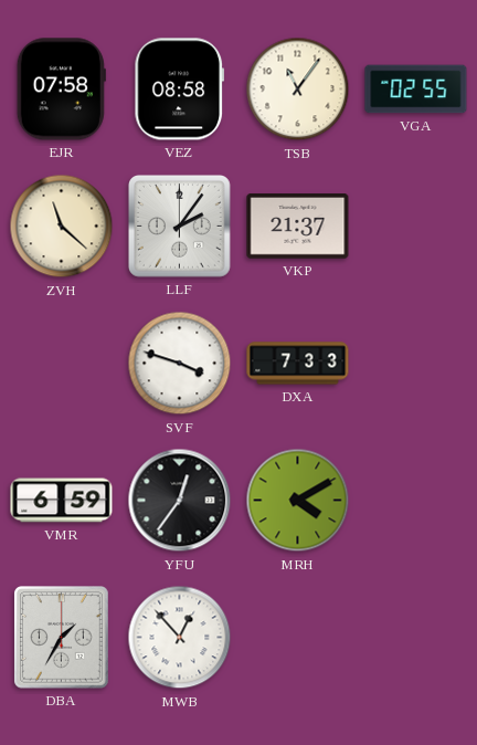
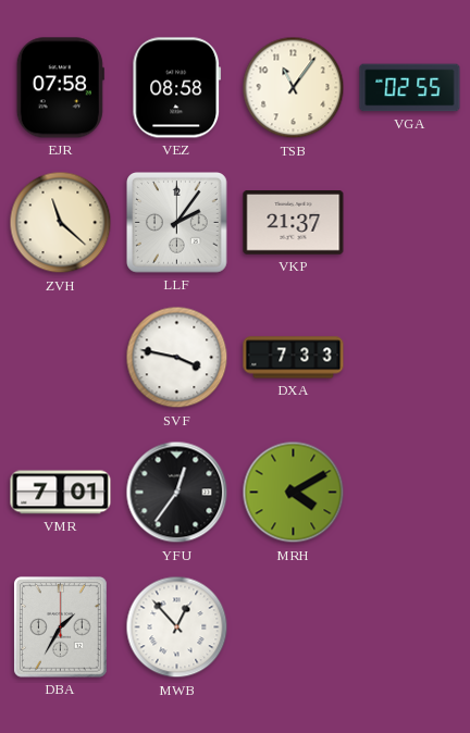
SVF: 3:48 -> 3:47 (177, 358)
VMR: 6:59 -> 7:01 (61, 493)
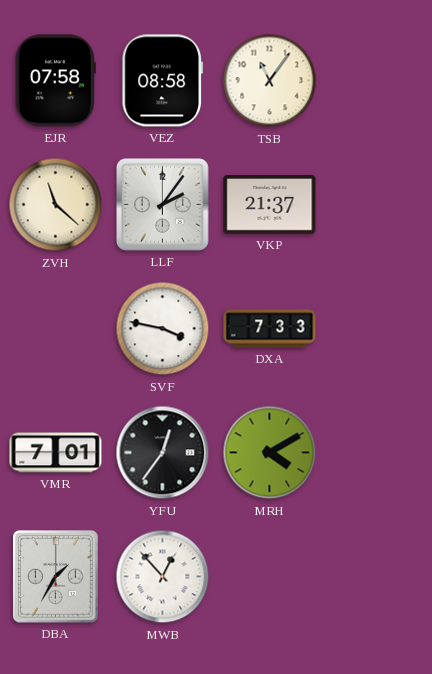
VGA: 02:55 -> none (410, 88)
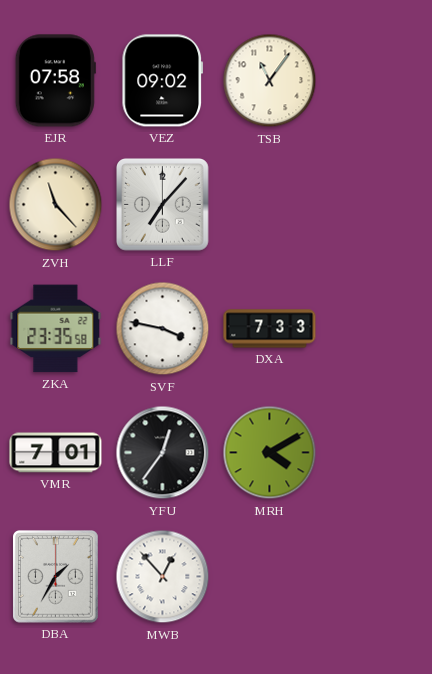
VEZ: 08:58 -> 09:02 (163, 81)
ZVH: 11:22 -> 11:23 (56, 205)
LLF: 2:06 -> 7:07 (163, 205)
VKP: 21:37 -> none (270, 205)
ZKA: none -> 23:35 (56, 329)
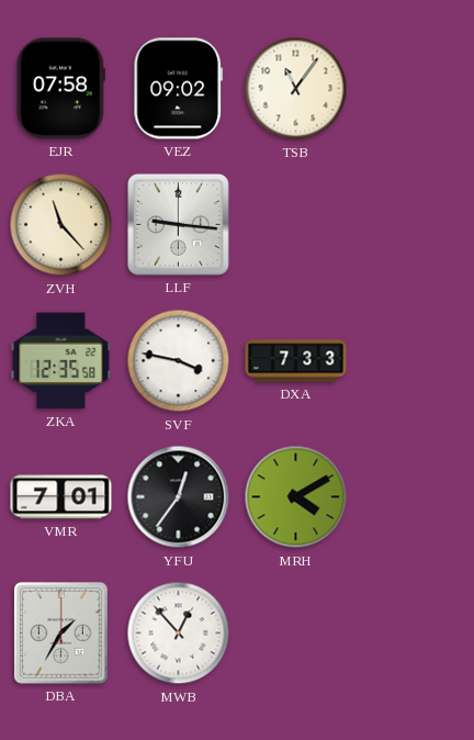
LLF: 7:07 -> 9:16 (179, 225)
ZKA: 23:35 -> 12:35 (61, 361)
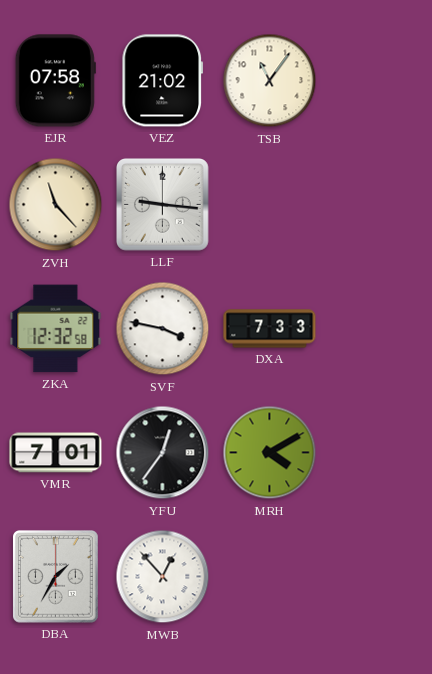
VEZ: 09:02 -> 21:02 (163, 81)
ZKA: 12:35 -> 12:32 (56, 329)
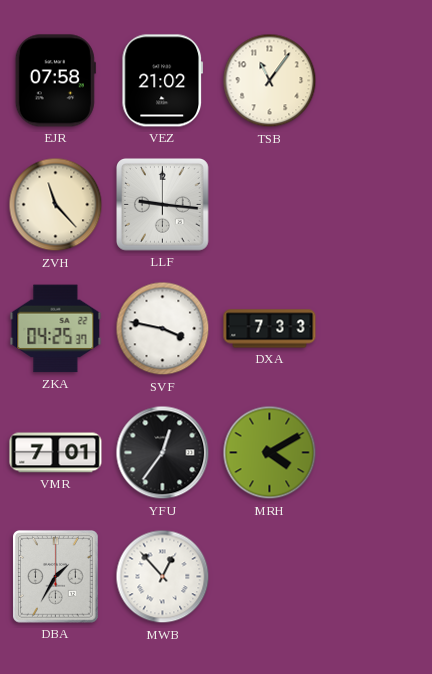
ZKA: 12:32 -> 04:25 (56, 329)
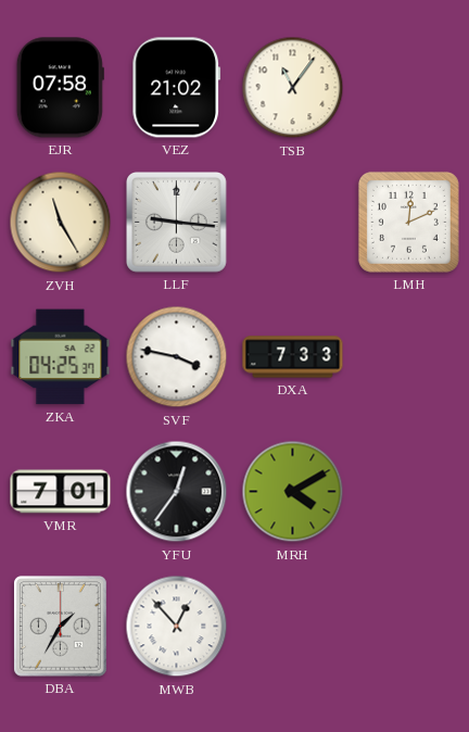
ZVH: 11:23 -> 11:25 (61, 223)
LMH: none -> 12:11 (408, 222)
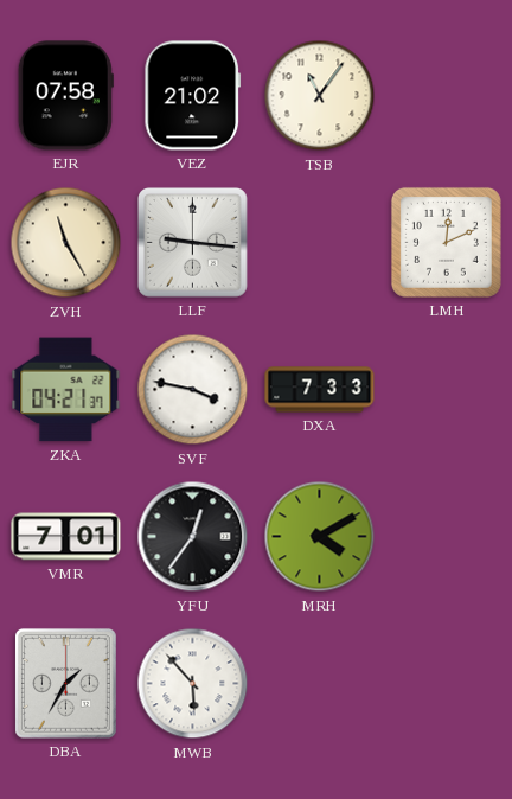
ZKA: 04:25 -> 04:21 (66, 390)
MWB: 12:53 -> 5:53 (193, 684)
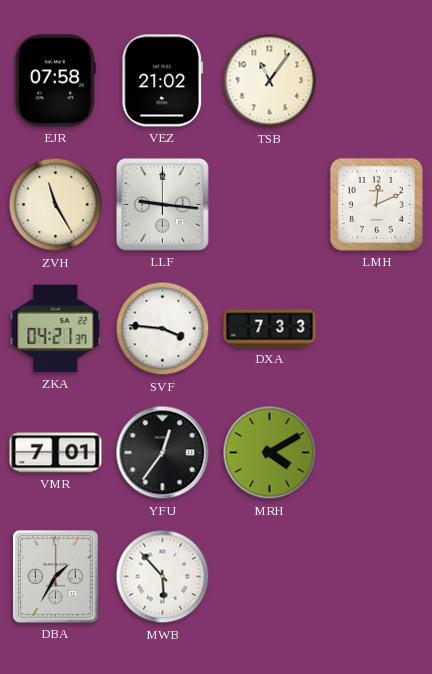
SVF: 3:47 -> 3:46 (163, 329)
